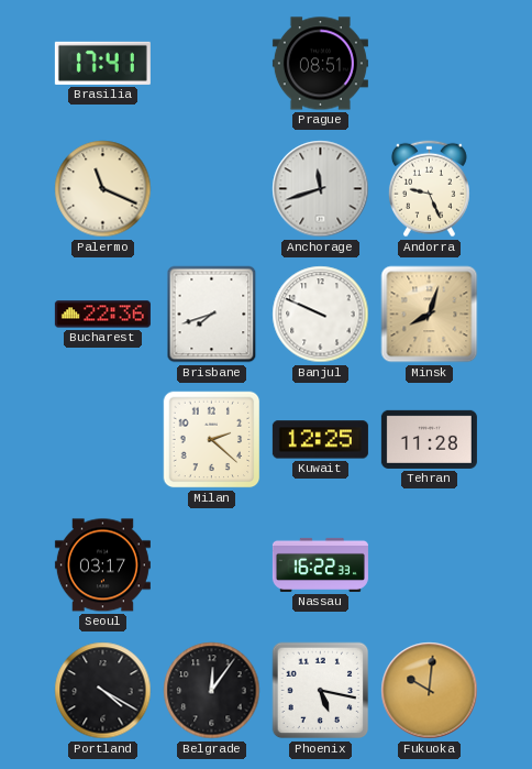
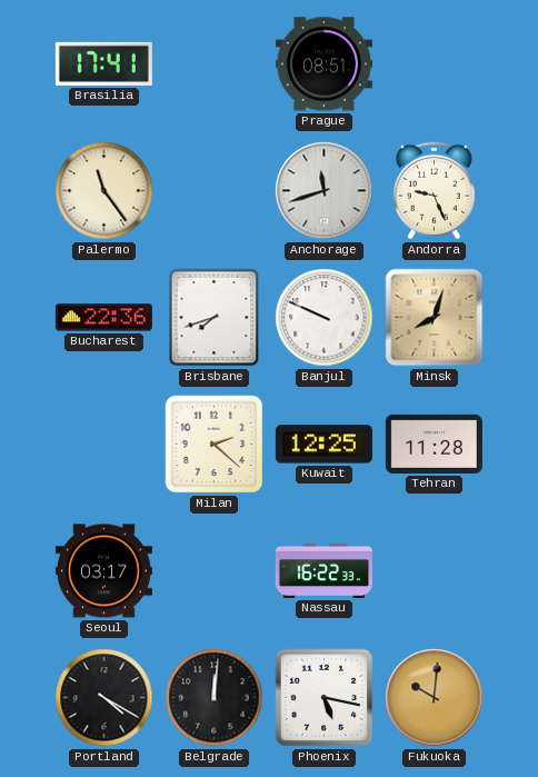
Palermo: 11:19 -> 11:24 (104, 191)
Belgrade: 12:06 -> 12:01 (215, 698)
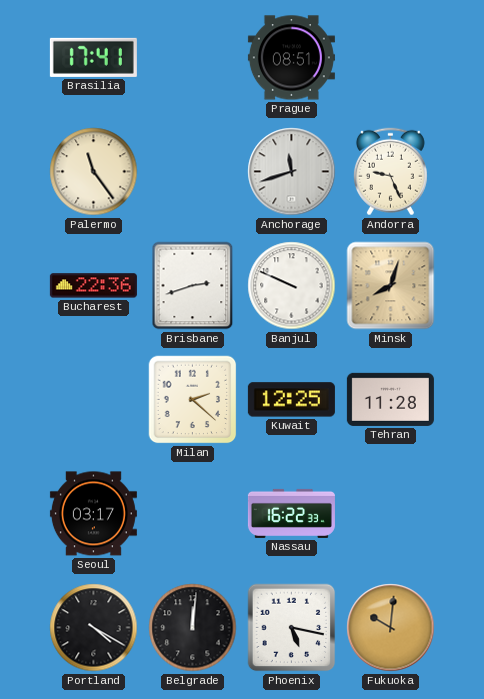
Brisbane: 7:42 -> 2:42 (193, 286)
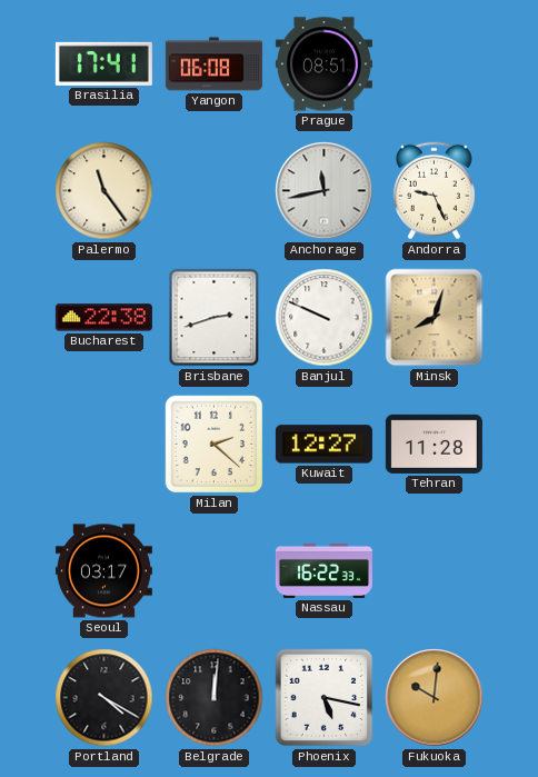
Yangon: none -> 06:08 (213, 64)
Anchorage: 11:42 -> 11:43 (325, 191)
Bucharest: 22:36 -> 22:38 (103, 318)
Kuwait: 12:25 -> 12:27 (323, 445)
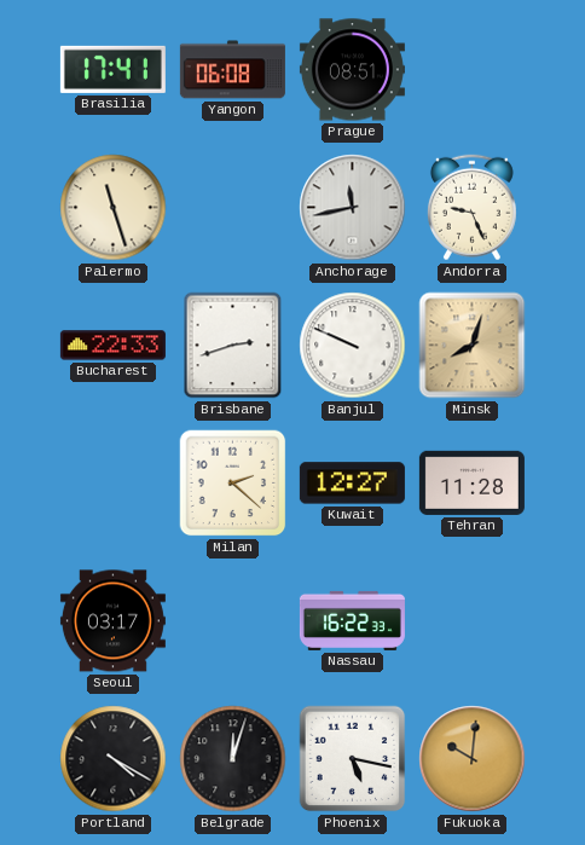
Palermo: 11:24 -> 11:27 (114, 208)
Bucharest: 22:38 -> 22:33 (112, 346)
Belgrade: 12:01 -> 12:03 (233, 759)
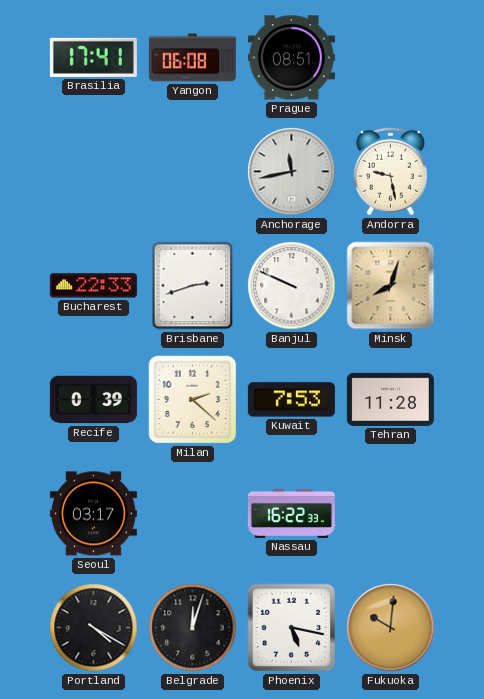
Palermo: 11:27 -> none (114, 208)
Andorra: 9:26 -> 9:28 (390, 172)
Recife: none -> 0:39 (93, 400)
Kuwait: 12:27 -> 7:53 (291, 400)
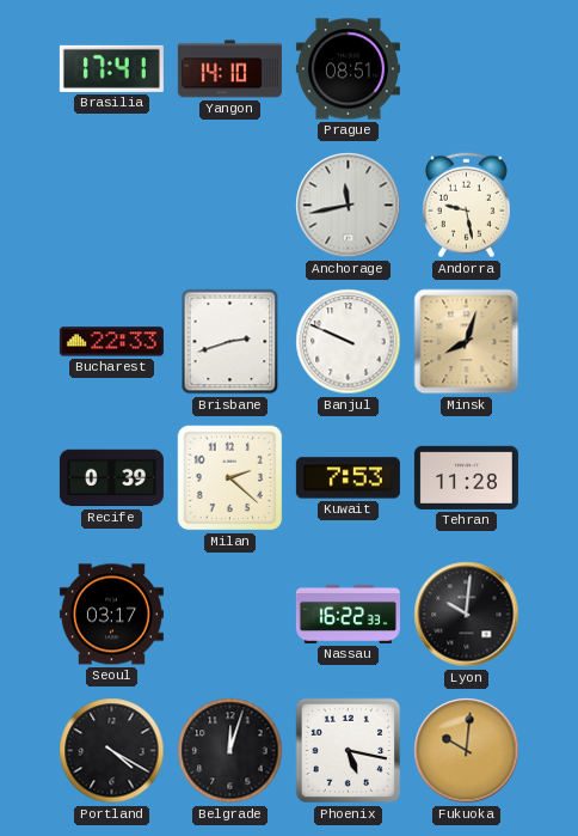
Yangon: 06:08 -> 14:10 (229, 69)
Lyon: none -> 10:01 (467, 615)
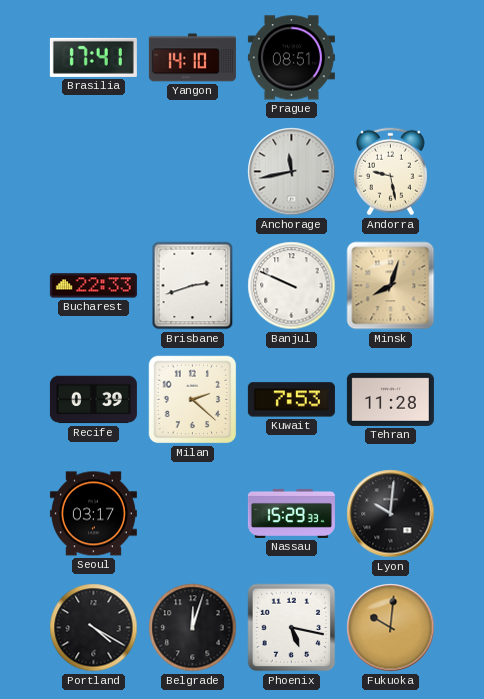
Nassau: 16:22 -> 15:29 (291, 513)
